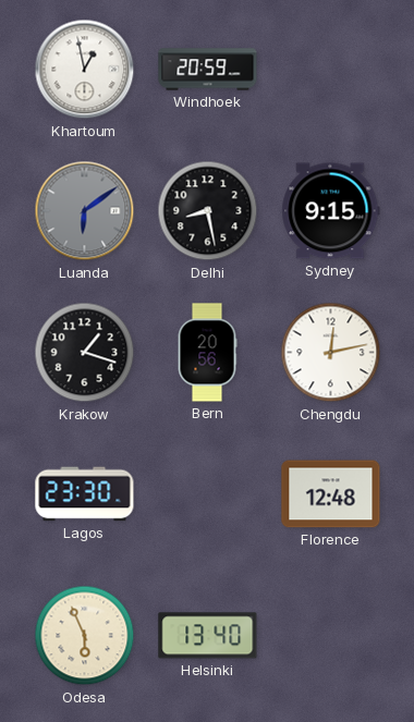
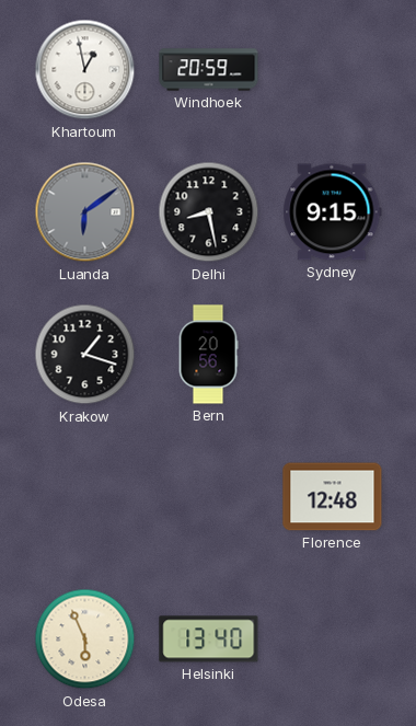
Chengdu: 12:13 -> none (331, 353)
Lagos: 23:30 -> none (85, 494)
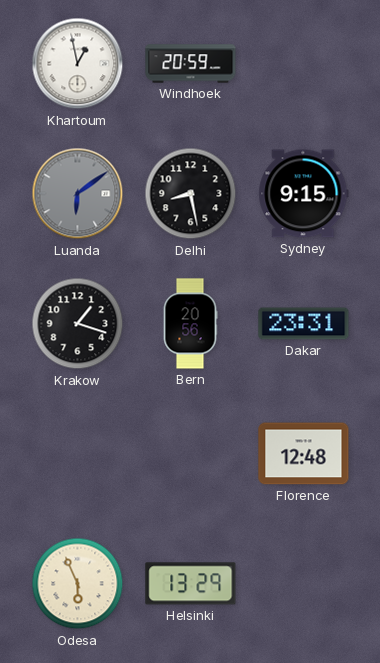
Dakar: none -> 23:31 (304, 324)
Helsinki: 13:40 -> 13:29 (191, 584)
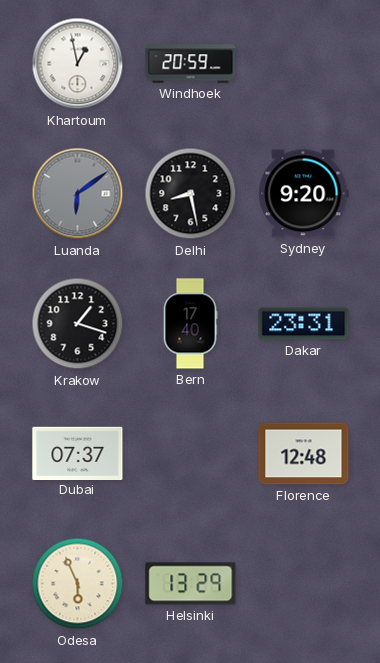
Sydney: 9:15 -> 9:20 (304, 194)
Bern: 20:56 -> 17:40 (190, 324)
Dubai: none -> 07:37 (78, 453)
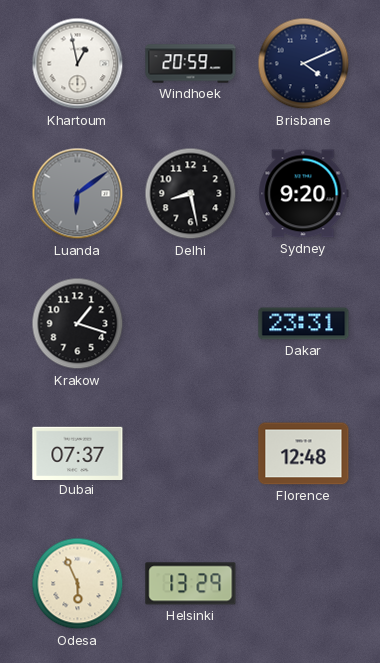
Brisbane: none -> 4:11 (304, 64)
Bern: 17:40 -> none (190, 324)
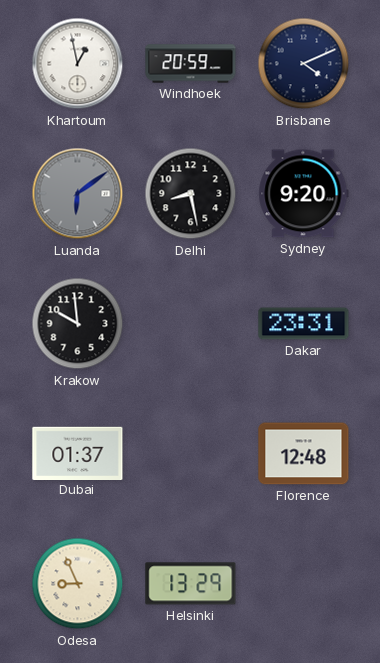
Krakow: 1:18 -> 9:59 (78, 324)
Dubai: 07:37 -> 01:37 (78, 453)
Odesa: 5:56 -> 8:56 (78, 584)
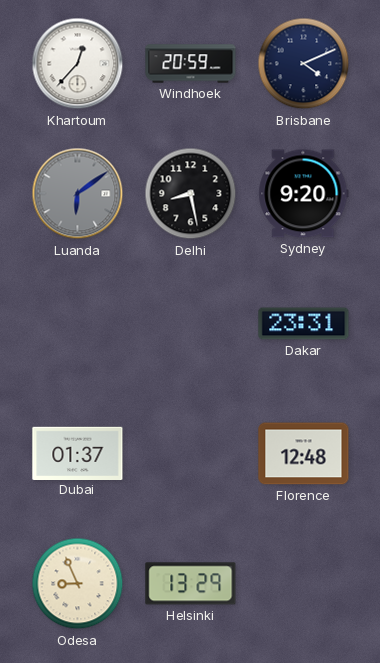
Khartoum: 12:58 -> 12:37 (78, 64)
Krakow: 9:59 -> none (78, 324)
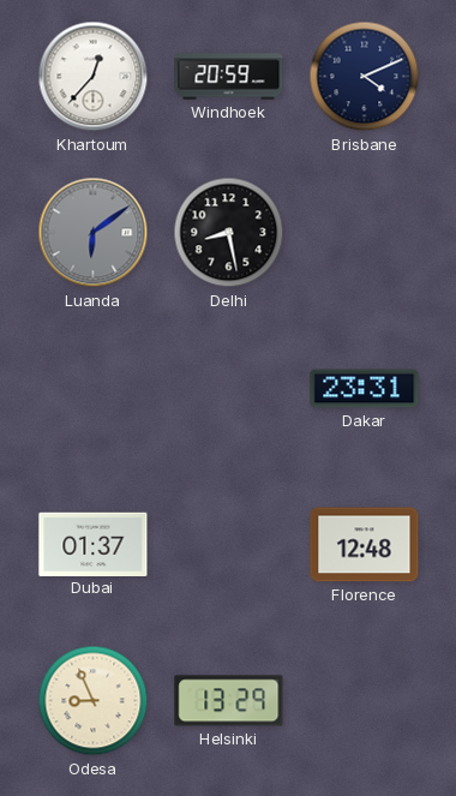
Sydney: 9:20 -> none (304, 194)
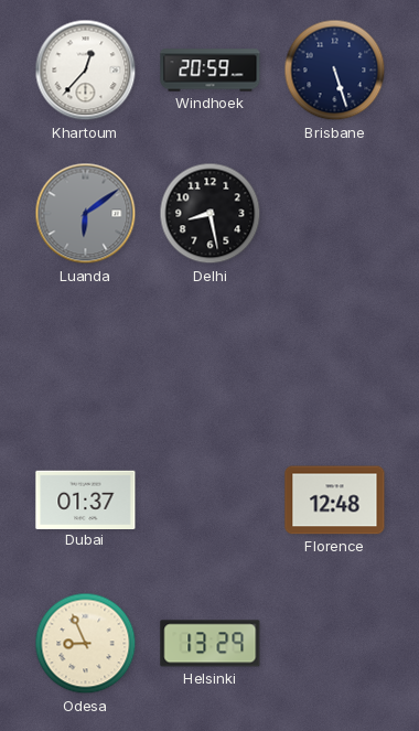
Brisbane: 4:11 -> 5:27 (335, 71)
Dakar: 23:31 -> none (365, 389)
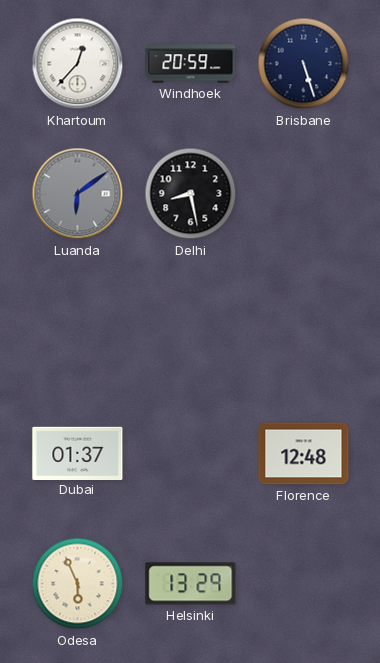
Odesa: 8:56 -> 5:56 (78, 584)
